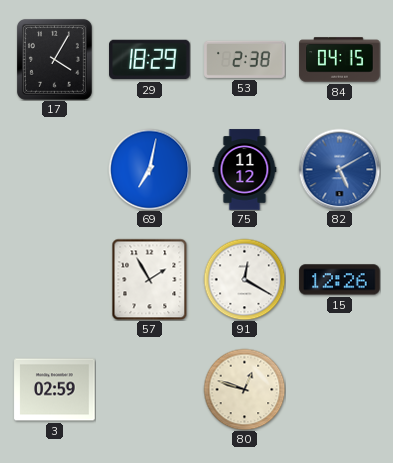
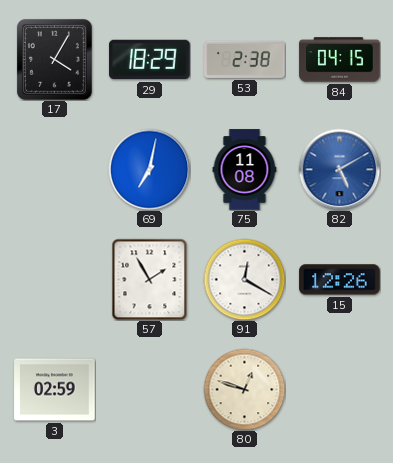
75: 11:12 -> 11:08 (245, 170)
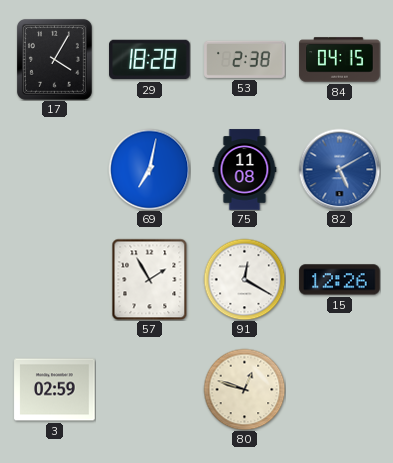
29: 18:29 -> 18:28 (150, 60)
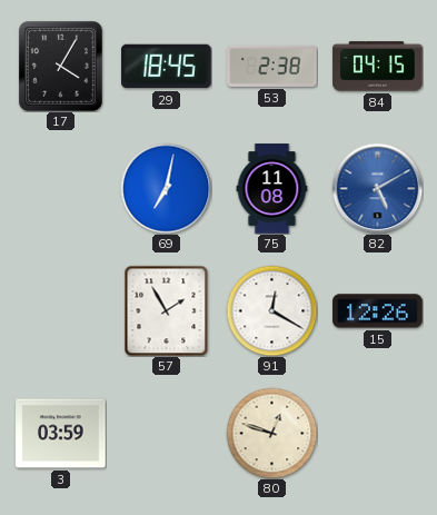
29: 18:28 -> 18:45 (167, 67)
3: 02:59 -> 03:59 (61, 434)
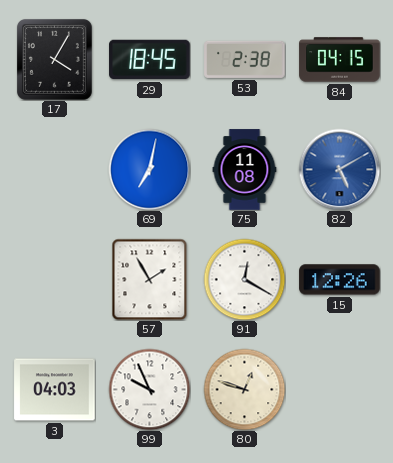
3: 03:59 -> 04:03 (55, 390)
99: none -> 9:56 (149, 389)
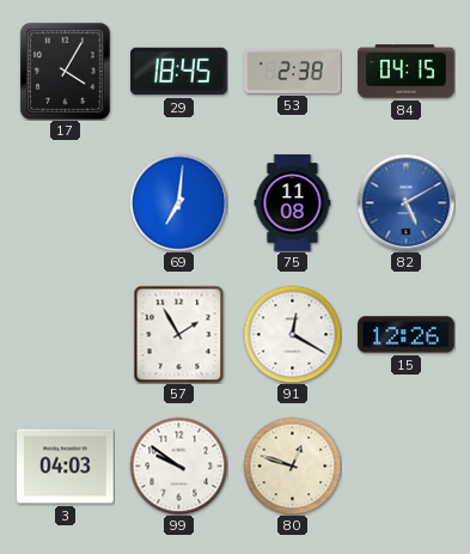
69: 7:02 -> 7:01 (178, 202)
99: 9:56 -> 9:51 (178, 465)
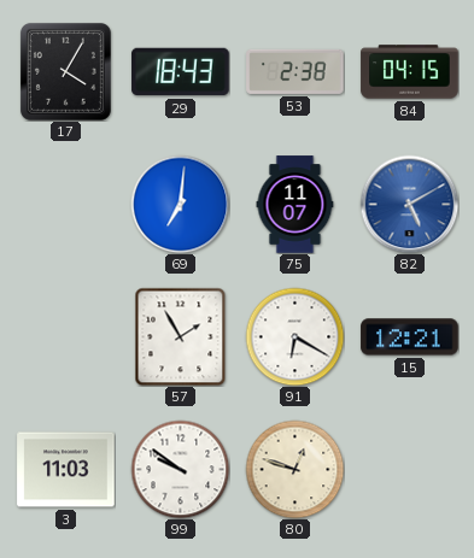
29: 18:45 -> 18:43 (181, 72)
75: 11:08 -> 11:07 (295, 205)
91: 12:20 -> 6:20 (294, 336)
15: 12:26 -> 12:21 (410, 337)
3: 04:03 -> 11:03 (66, 470)
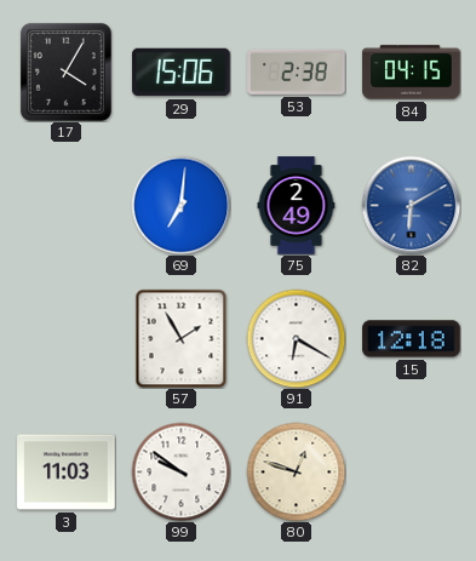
29: 18:43 -> 15:06 (182, 73)
75: 11:07 -> 2:49 (297, 206)
82: 5:10 -> 6:10 (411, 205)
15: 12:21 -> 12:18 (412, 339)
